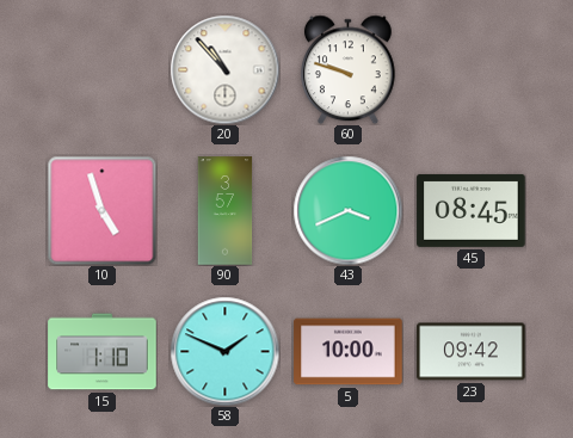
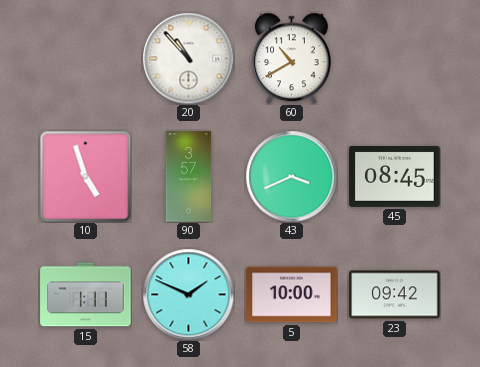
60: 9:48 -> 10:40 (291, 58)
15: 1:10 -> 1:11 (86, 295)
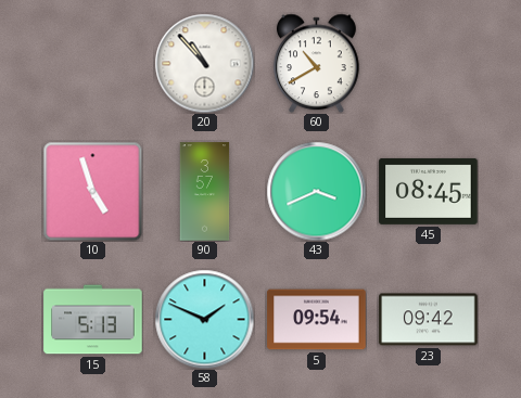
15: 1:11 -> 5:13 (93, 320)
5: 10:00 -> 09:54 (317, 320)
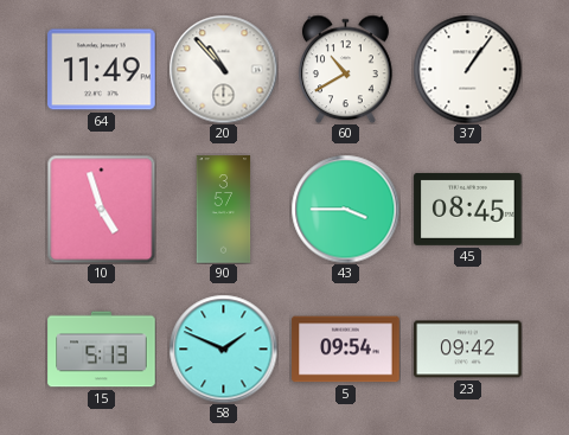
64: none -> 11:49 (102, 70)
37: none -> 1:06 (467, 69)
43: 3:41 -> 3:45 (345, 209)
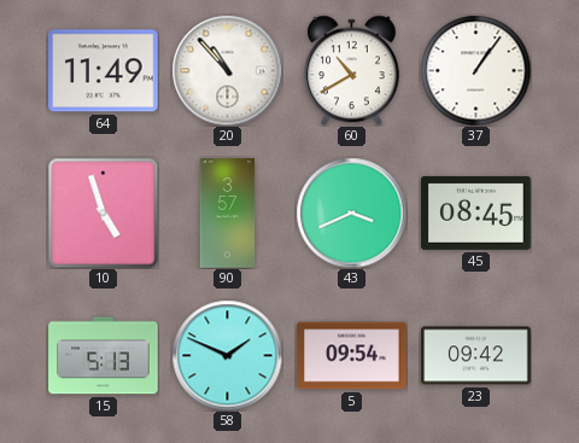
43: 3:45 -> 3:41 (351, 212)
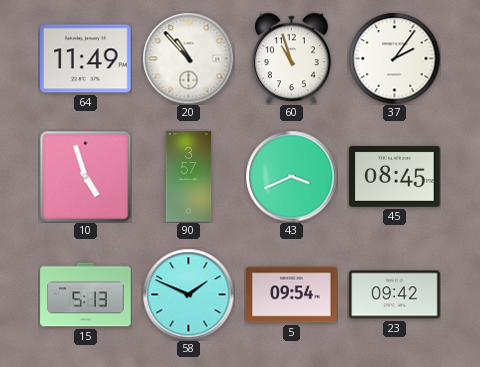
60: 10:40 -> 10:57 (291, 58)
37: 1:06 -> 2:06 (394, 58)
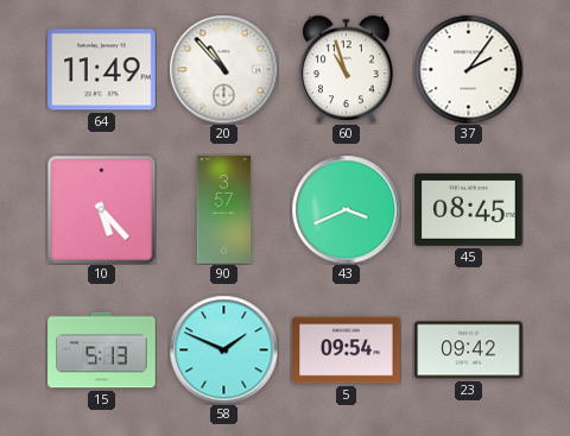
10: 4:57 -> 5:23 (101, 209)
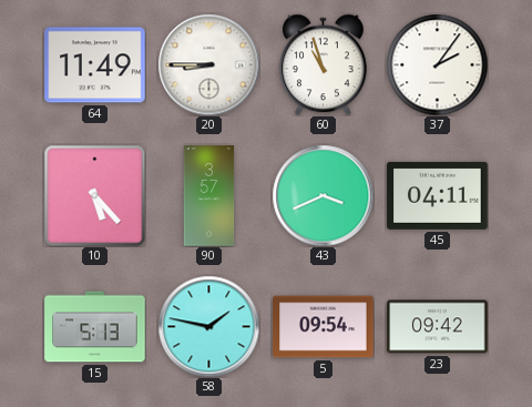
20: 10:53 -> 8:45 (208, 64)
45: 08:45 -> 04:11 (438, 195)
58: 1:49 -> 1:47 (208, 326)
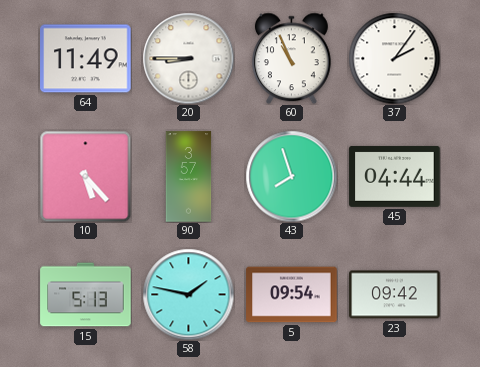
60: 10:57 -> 10:56 (291, 58)
43: 3:41 -> 7:57 (291, 176)
45: 04:11 -> 04:44 (395, 176)
